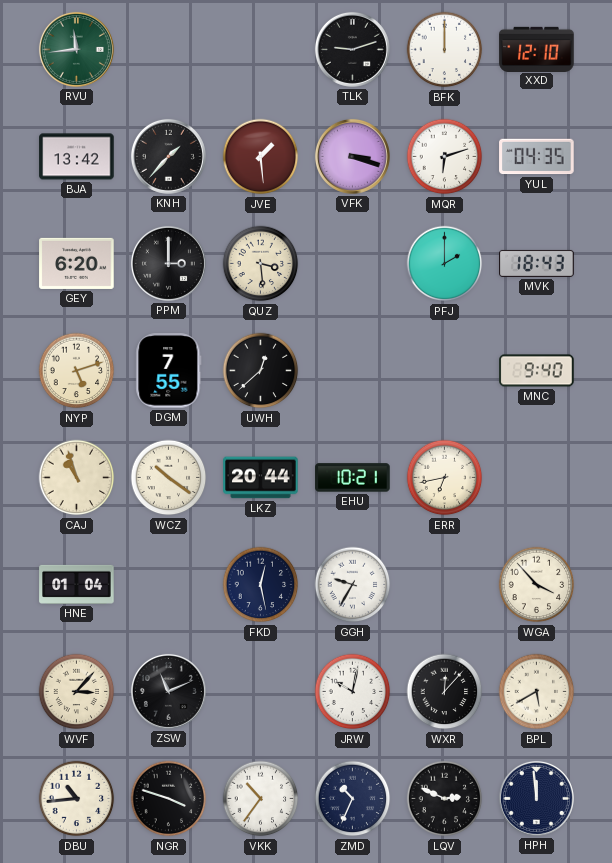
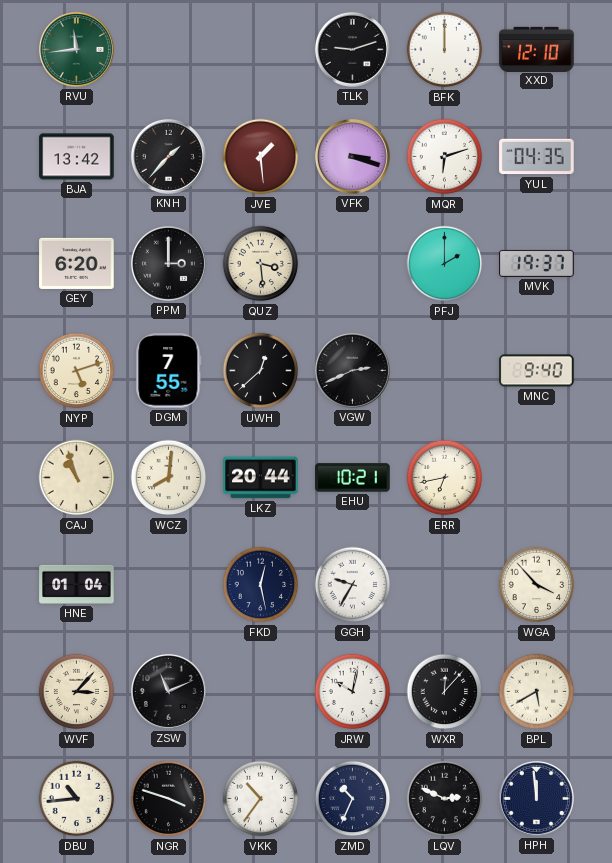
MVK: 18:43 -> 19:37 (537, 263)
VGW: none -> 2:41 (352, 370)
WCZ: 10:21 -> 8:01 (169, 478)
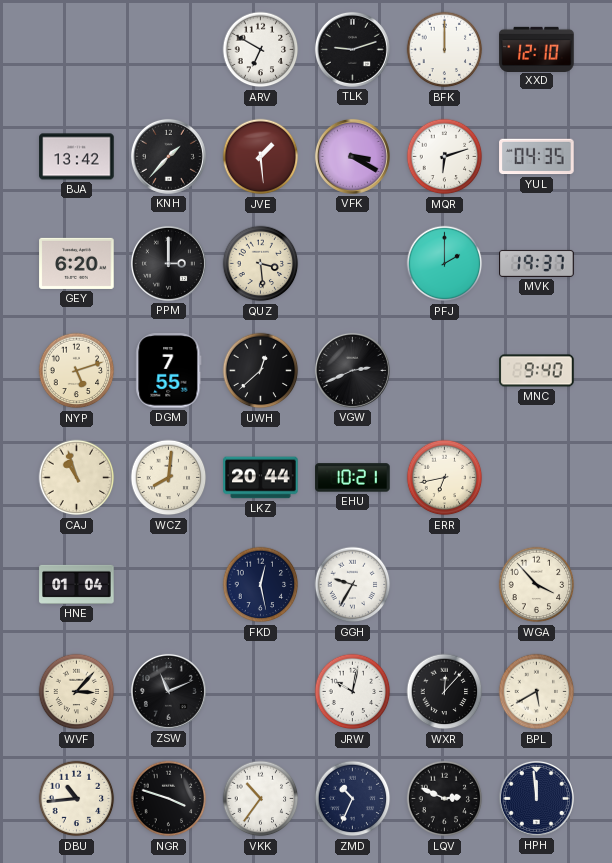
RVU: 11:44 -> none (76, 49)
ARV: none -> 6:50 (261, 50)
VFK: 3:18 -> 3:20 (352, 156)
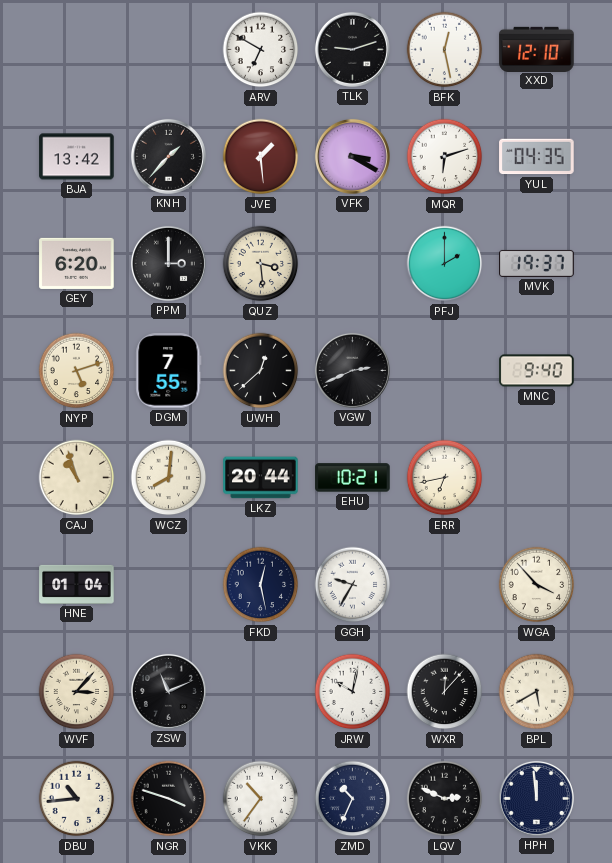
BFK: 12:00 -> 12:28 (445, 50)
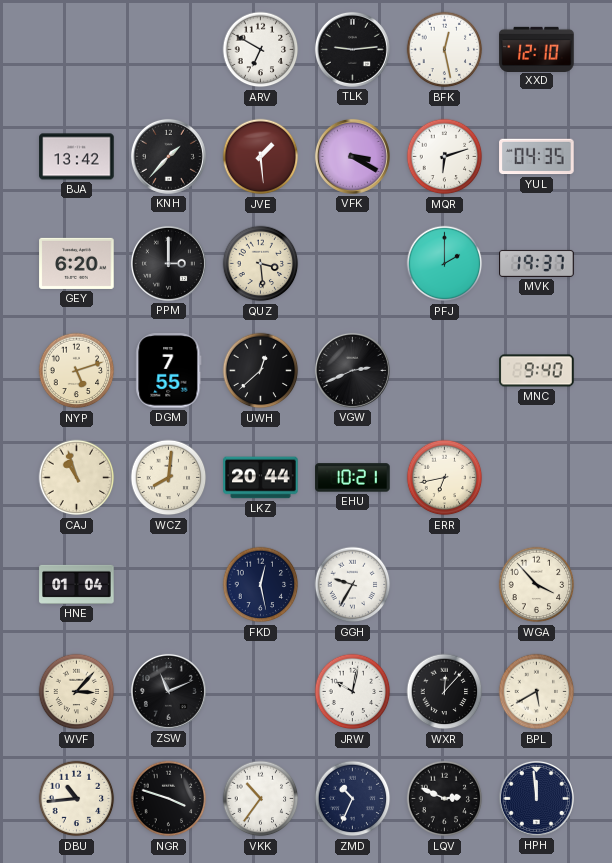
TLK: 9:12 -> 9:14 (352, 49)
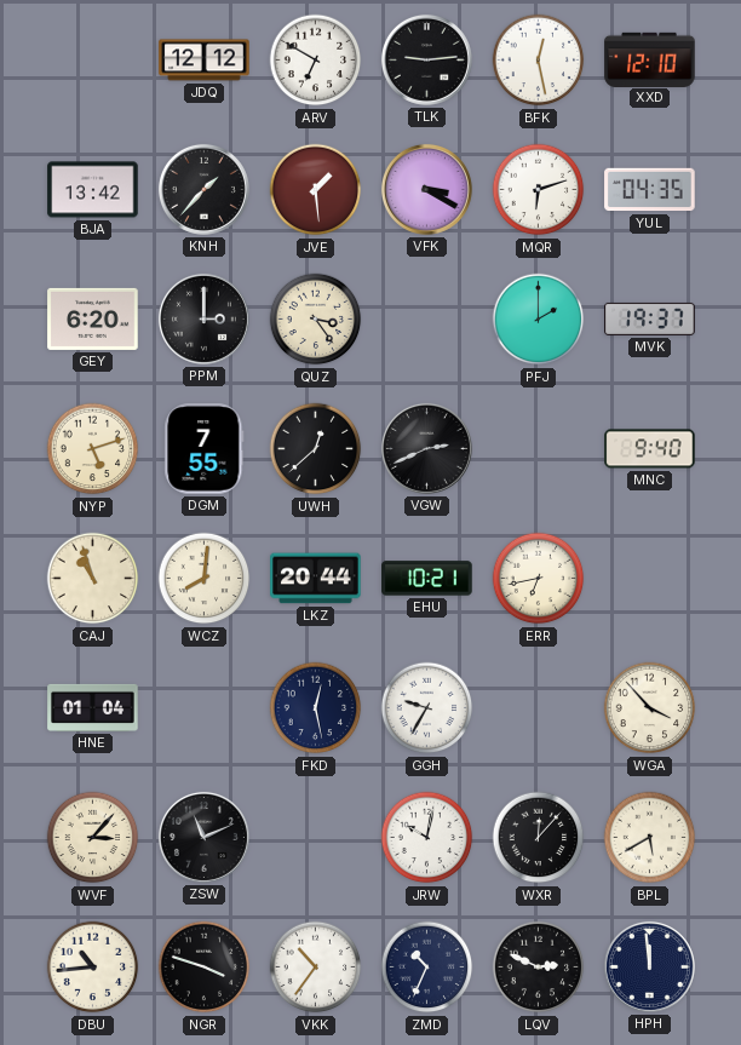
JDQ: none -> 12:12 (205, 61)
QUZ: 3:29 -> 3:24 (316, 320)
